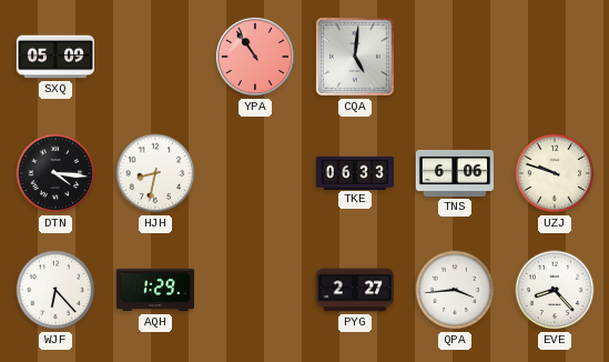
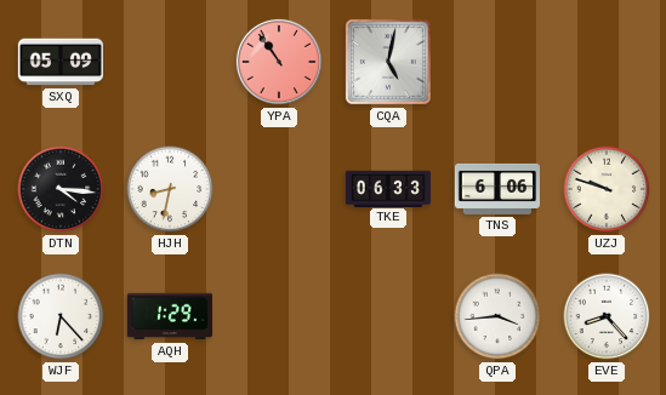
CQA: 5:01 -> 5:02 (388, 62)
PYG: 2:27 -> none (355, 290)
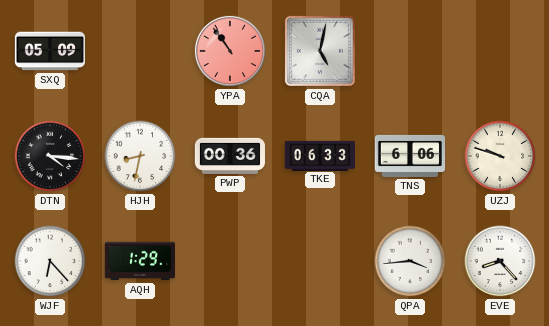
PWP: none -> 00:36 (230, 156)
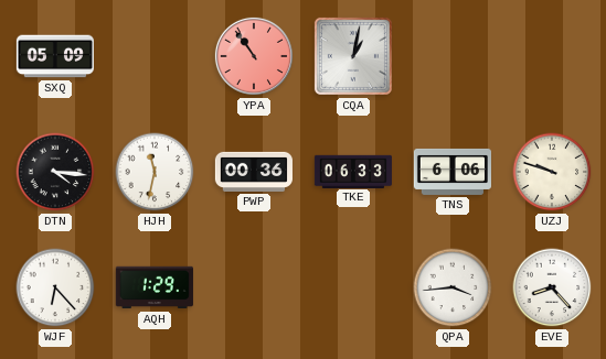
CQA: 5:02 -> 1:02 (353, 56)
HJH: 8:32 -> 11:32 (155, 172)
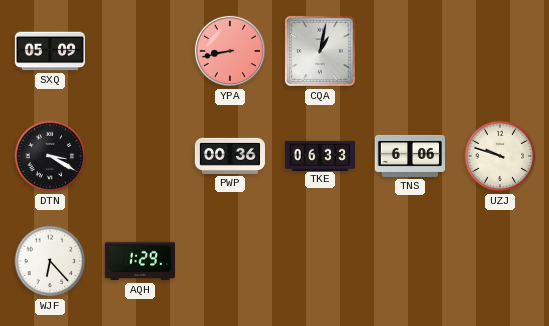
YPA: 10:54 -> 8:43 (230, 51)
DTN: 4:16 -> 3:20 (50, 156)
HJH: 11:32 -> none (155, 172)
QPA: 3:44 -> none (453, 287)
EVE: 8:23 -> none (552, 287)
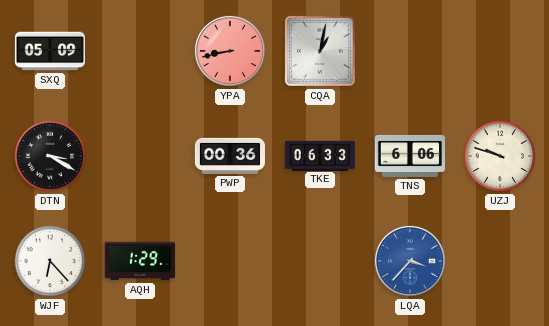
LQA: none -> 3:37 (410, 261)
